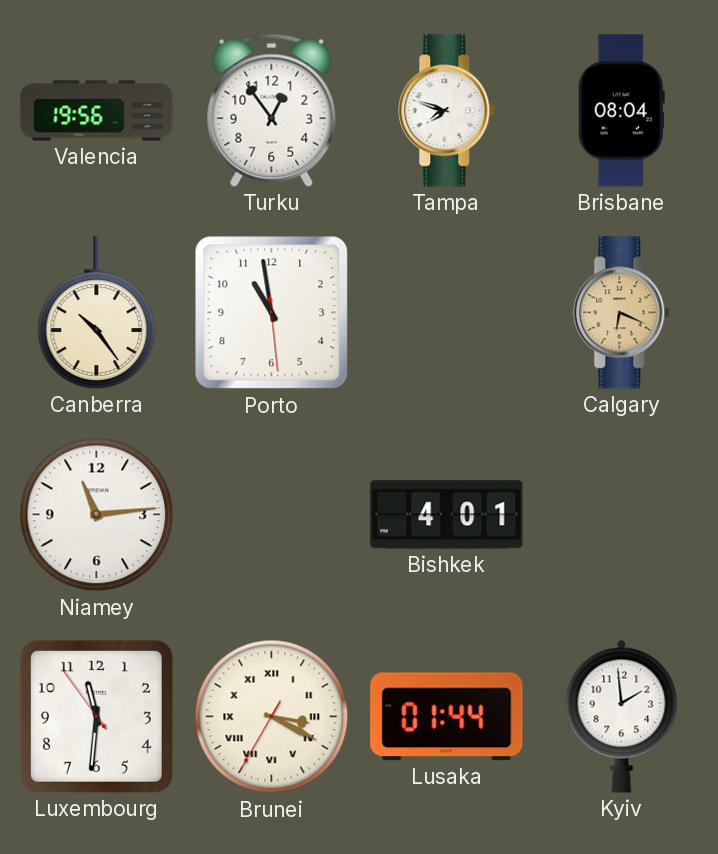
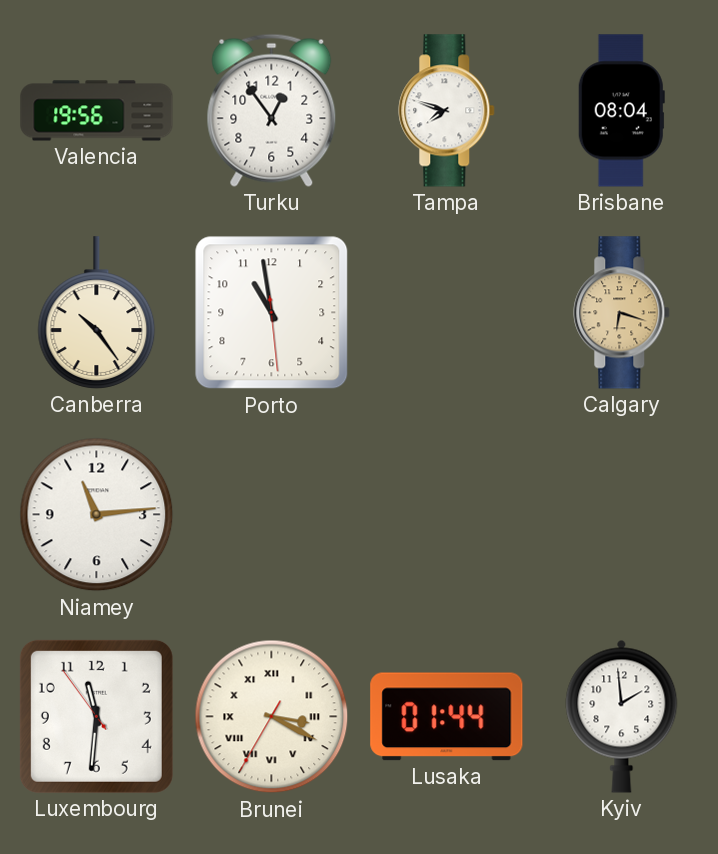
Calgary: 6:19 -> 6:18 (622, 313)
Bishkek: 4:01 -> none (447, 515)
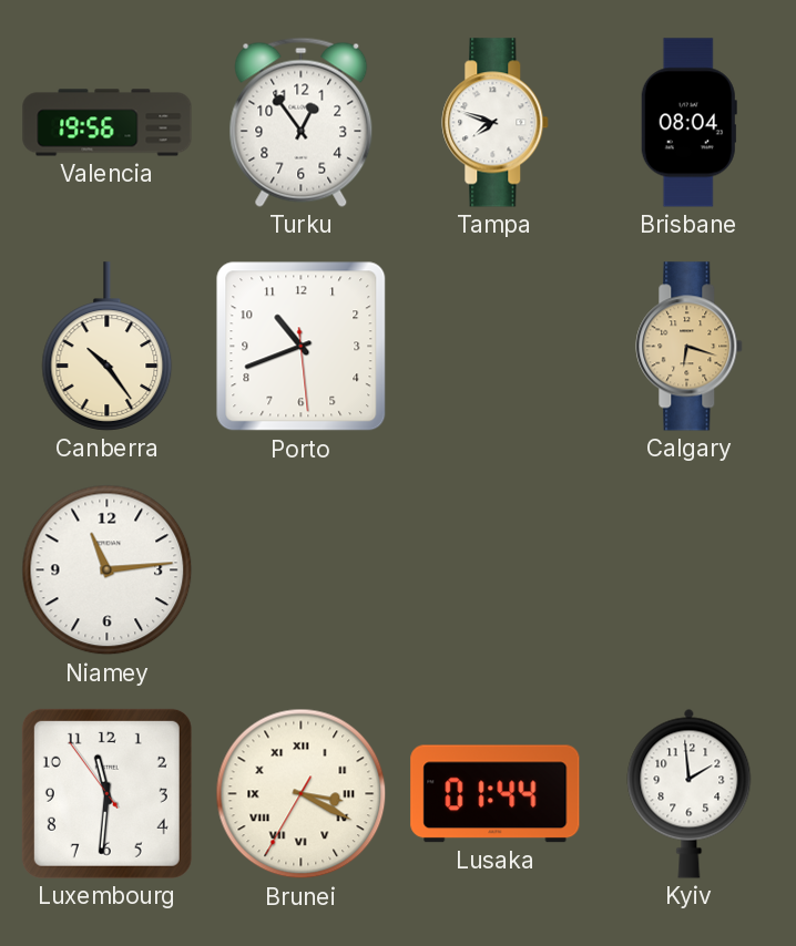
Porto: 10:58 -> 10:41 (302, 347)
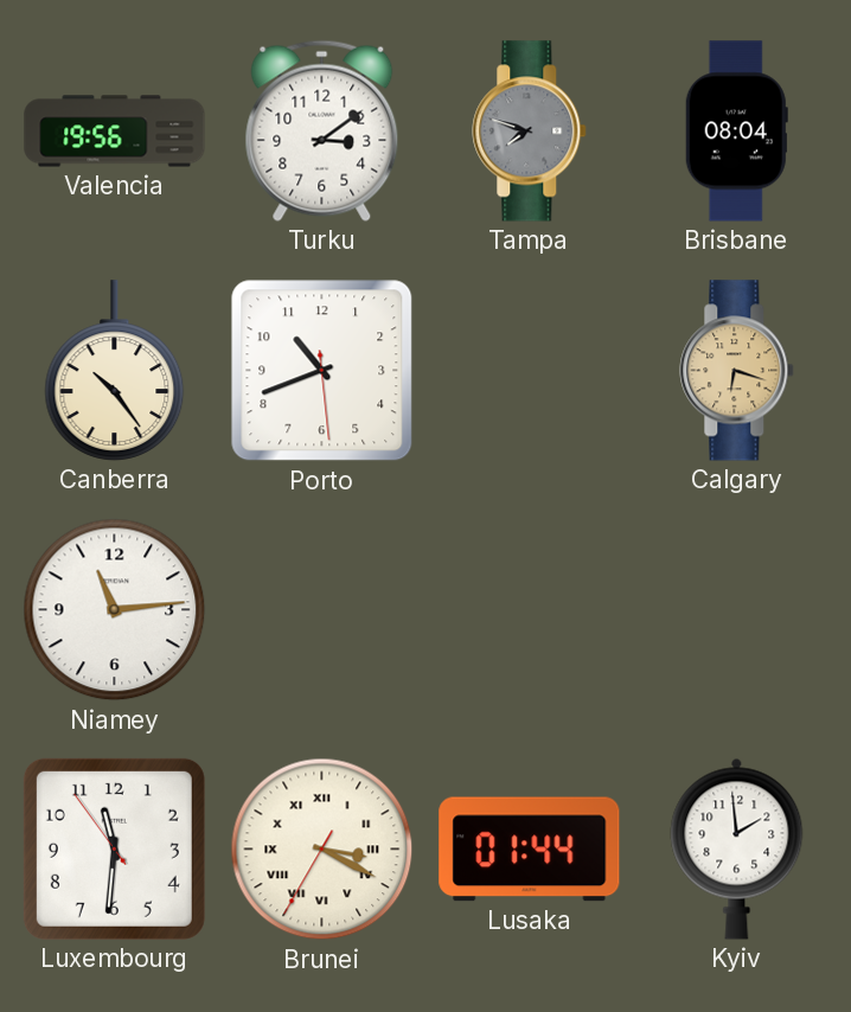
Turku: 12:54 -> 3:09 (322, 130)
Tampa dial: white -> grey (530, 132)
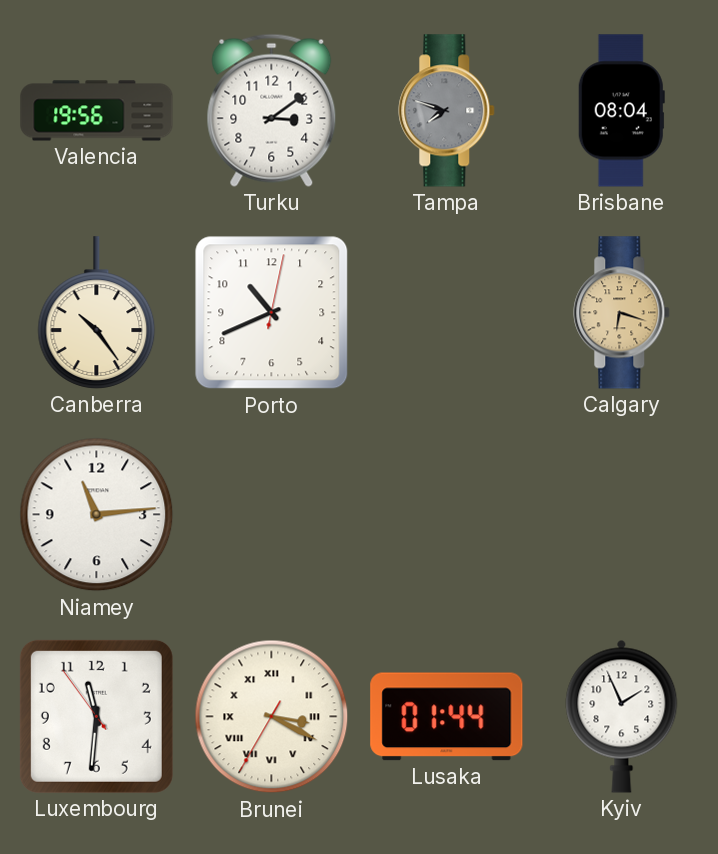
Porto: 10:41:29 -> 10:41:02 (272, 313)
Kyiv: 1:59 -> 1:56 (622, 716)
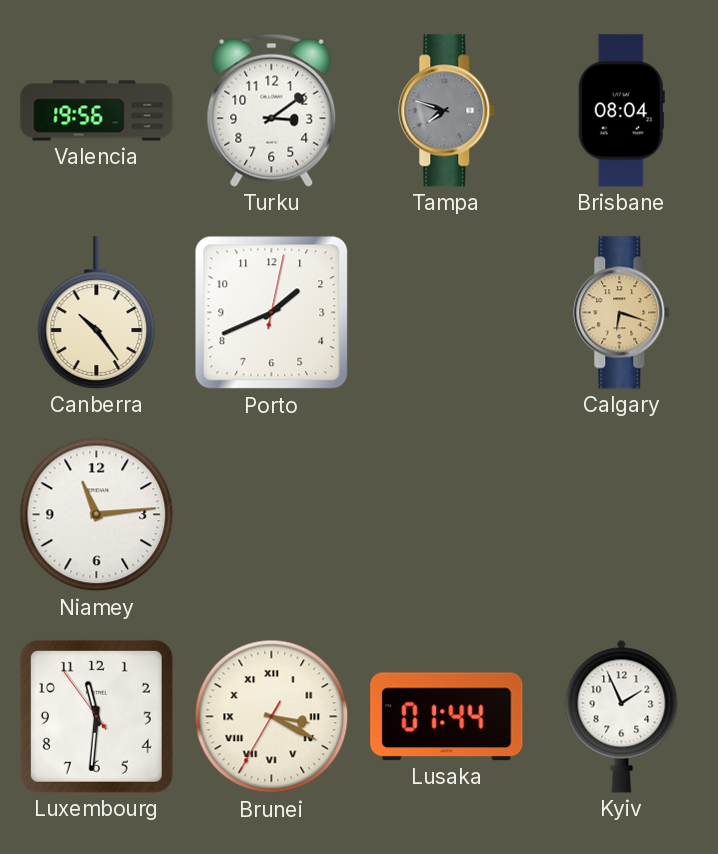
Porto: 10:41 -> 1:41 (272, 313)
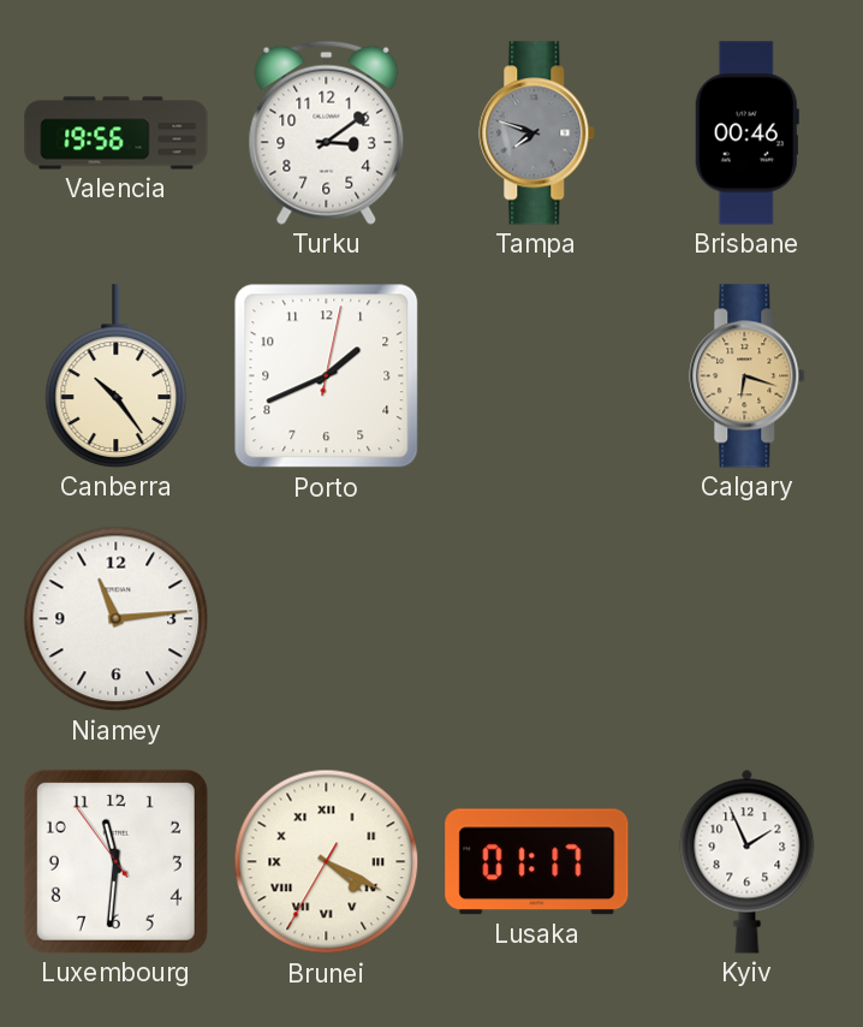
Brisbane: 08:04 -> 00:46 (746, 133)
Brunei: 3:19 -> 4:19 (327, 862)
Lusaka: 01:44 -> 01:17 (537, 862)
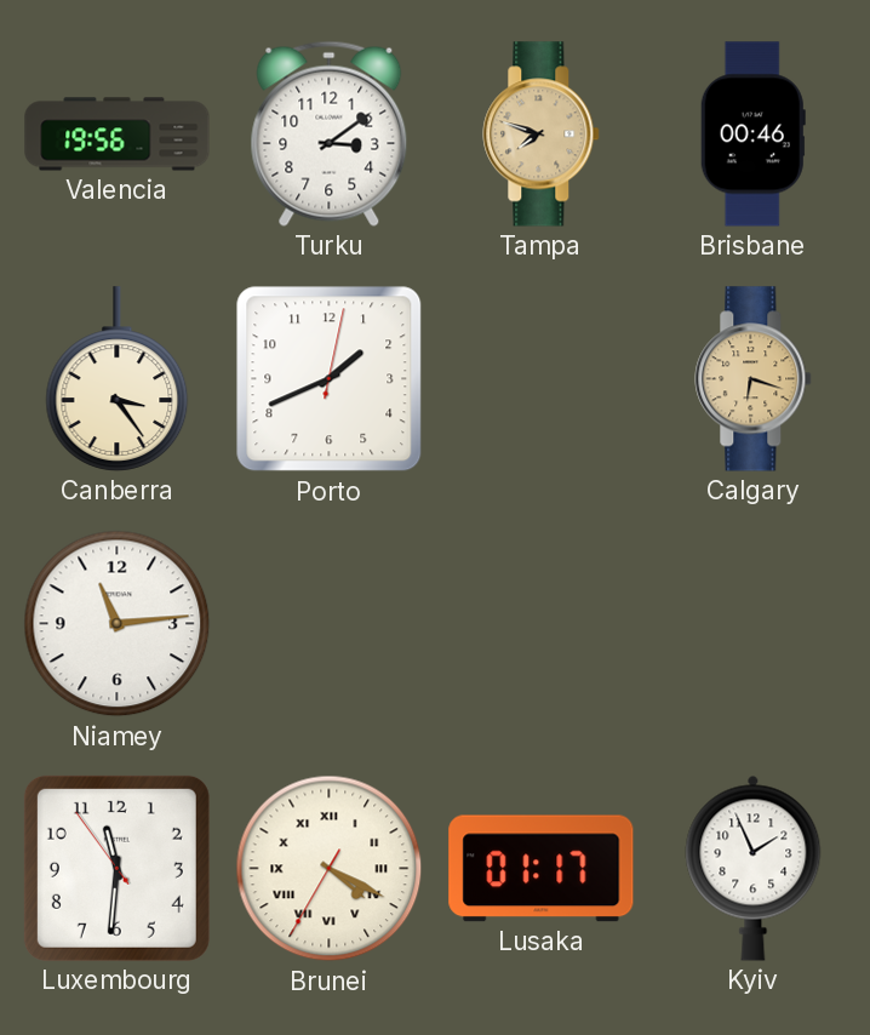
Tampa dial: grey -> champagne (542, 135)
Canberra: 10:24 -> 3:24 (118, 379)
